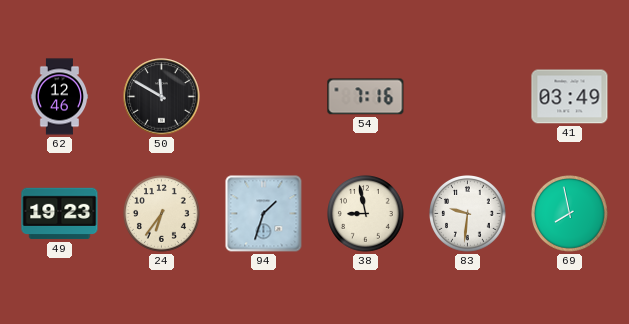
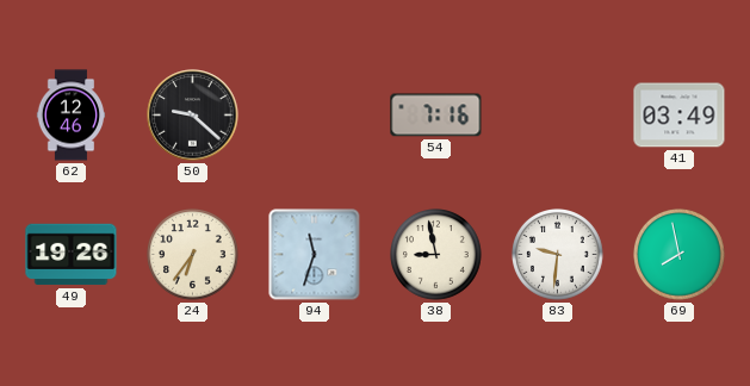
50: 11:50 -> 9:22 (193, 116)
49: 19:23 -> 19:26 (72, 255)
94: 1:33 -> 11:33 (315, 255)
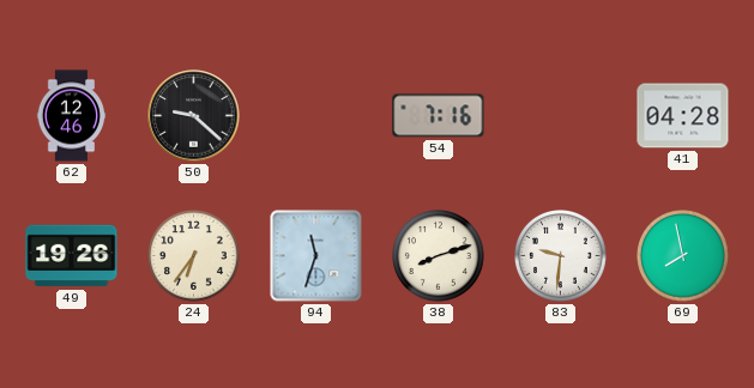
41: 03:49 -> 04:28 (683, 116)
38: 8:58 -> 8:12 (439, 256)
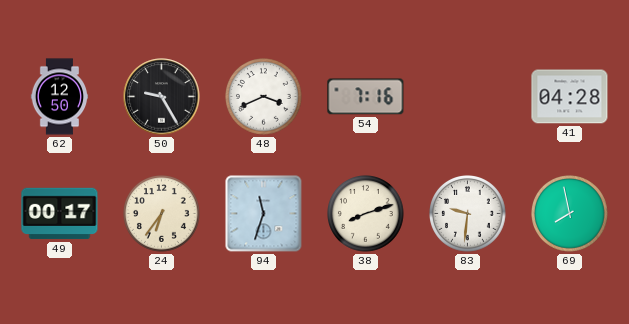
62: 12:46 -> 12:50 (60, 97)
50: 9:22 -> 9:25 (162, 97)
48: none -> 3:41 (264, 97)
49: 19:26 -> 00:17 (60, 214)
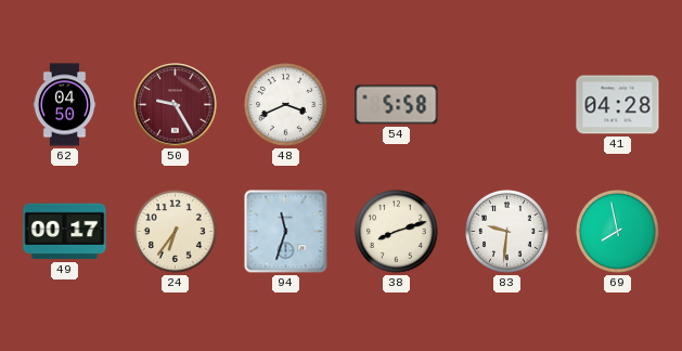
62: 12:50 -> 04:50 (65, 105)
50 dial: black -> burgundy (176, 105)
54: 7:16 -> 5:58 (397, 105)
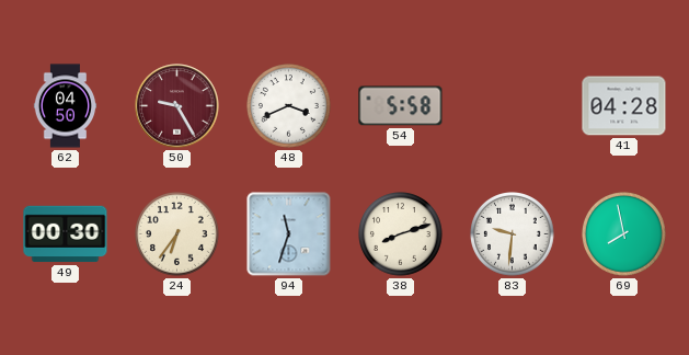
49: 00:17 -> 00:30 (66, 234)
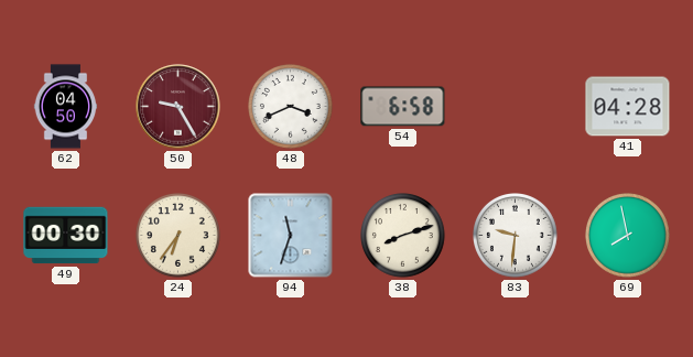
54: 5:58 -> 6:58 (403, 107)
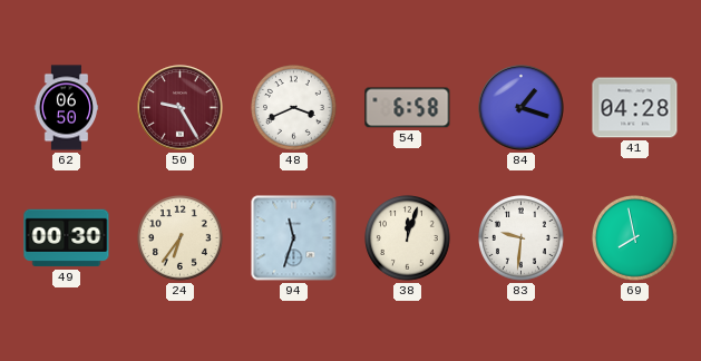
62: 04:50 -> 06:50 (67, 108)
84: none -> 1:18 (522, 108)
38: 8:12 -> 12:03 (408, 238)
